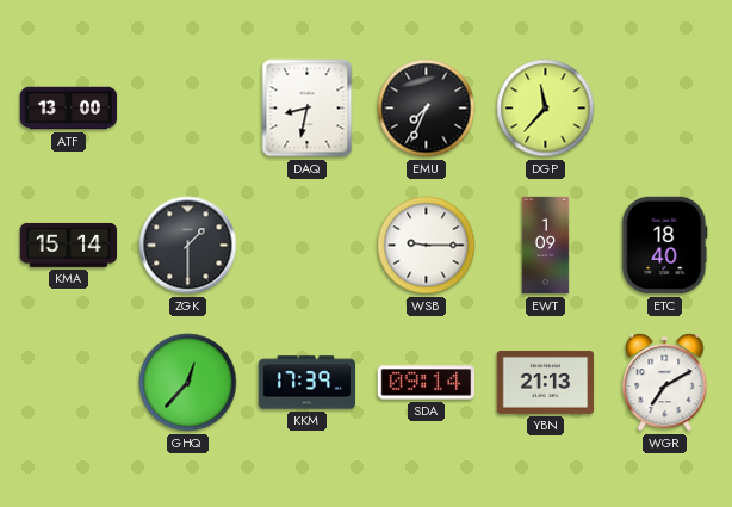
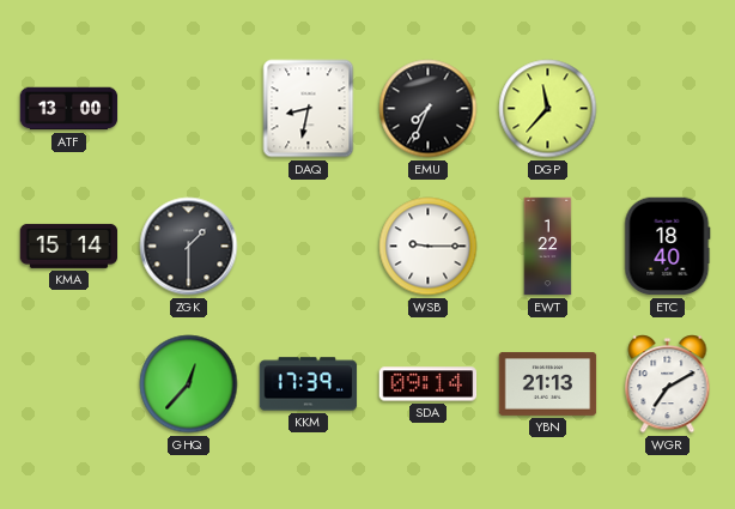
EWT: 1:09 -> 1:22 (548, 247)
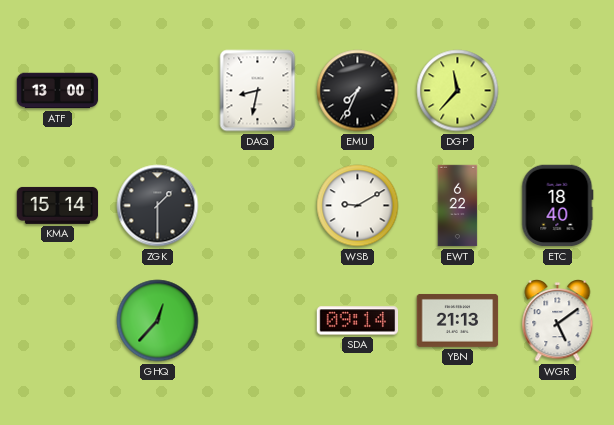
WSB: 9:15 -> 9:10 (358, 206)
EWT: 1:22 -> 6:22 (458, 206)
KKM: 17:39 -> none (309, 384)
WGR: 7:10 -> 5:09 (558, 321)
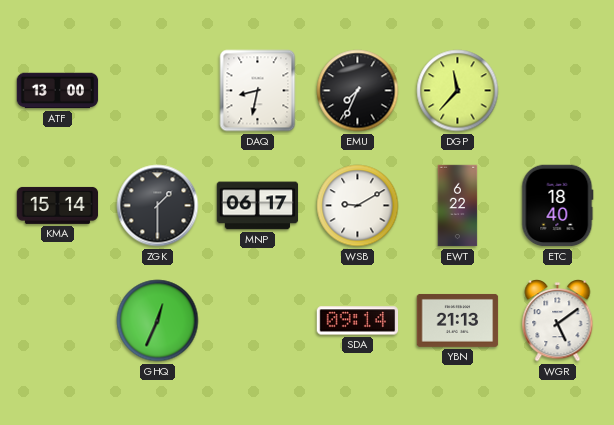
MNP: none -> 06:17 (258, 206)
GHQ: 12:37 -> 12:34 (158, 321)
